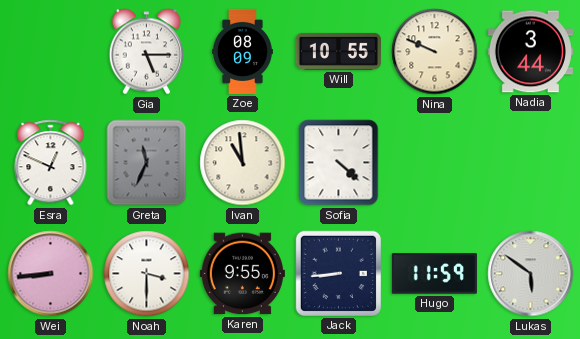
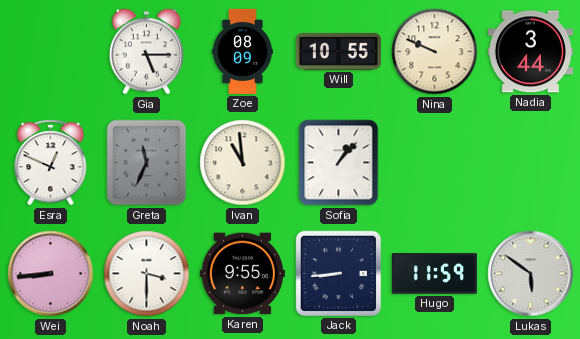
Sofia: 4:22 -> 1:07 (339, 163)
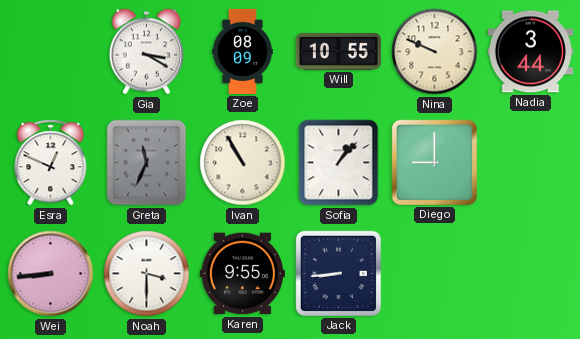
Gia: 5:15 -> 3:20 (147, 52)
Ivan: 10:59 -> 10:55 (243, 163)
Diego: none -> 9:00 (434, 162)
Hugo: 11:59 -> none (434, 274)
Lukas: 5:51 -> none (531, 274)
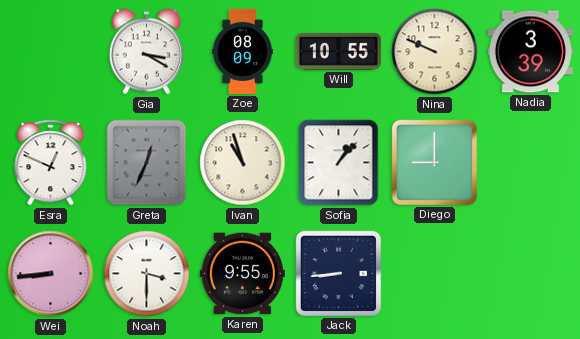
Nadia: 3:44 -> 3:39 (530, 52)
Greta: 11:34 -> 12:34 (147, 163)
Ivan: 10:55 -> 10:57 (243, 163)
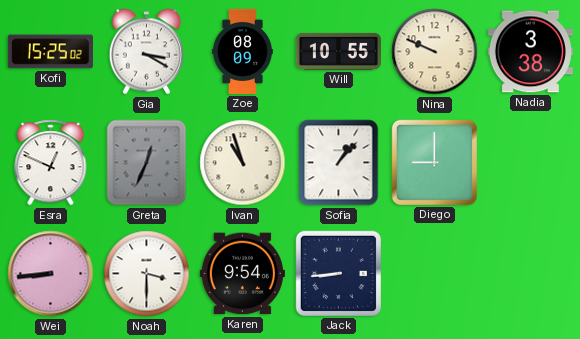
Kofi: none -> 15:25 (50, 52)
Nadia: 3:39 -> 3:38 (530, 52)
Karen: 9:55 -> 9:54 (242, 274)
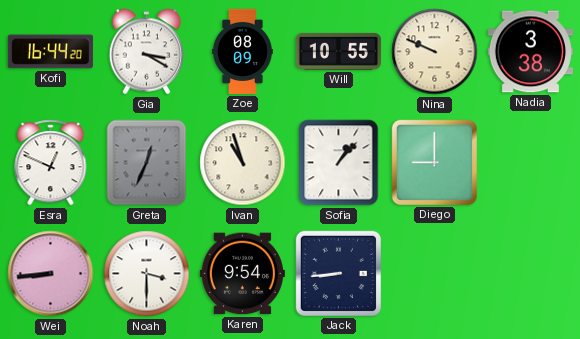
Kofi: 15:25 -> 16:44 (50, 52)
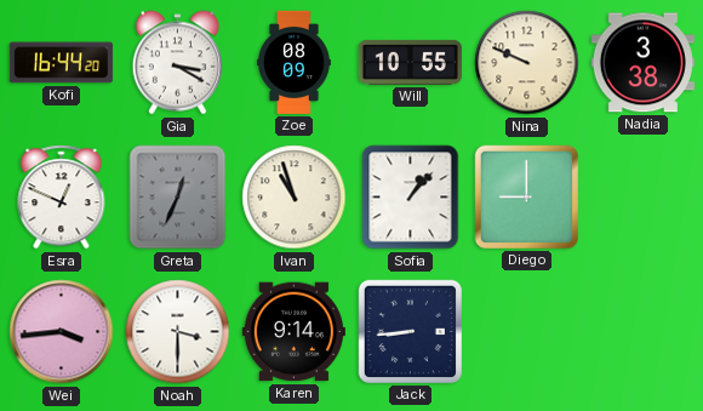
Wei: 8:44 -> 3:44 (62, 332)
Karen: 9:54 -> 9:14 (293, 332)
